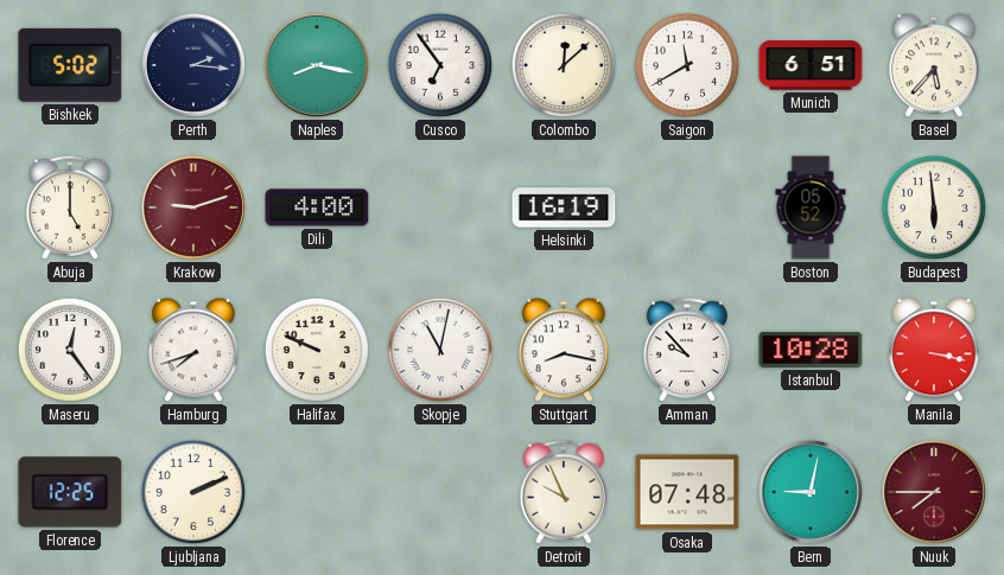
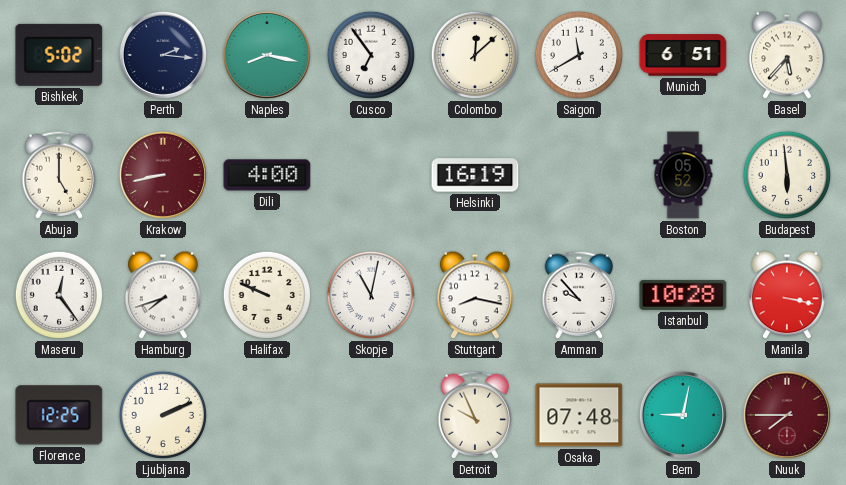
Krakow: 9:12 -> 8:43 (163, 175)
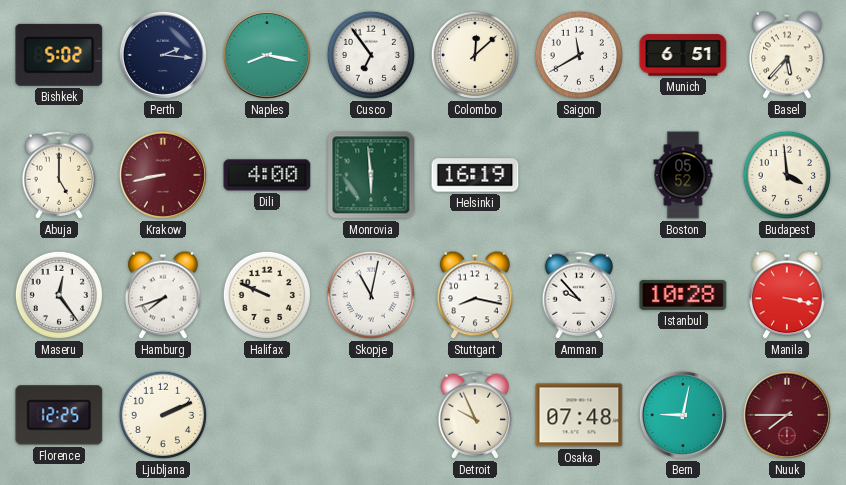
Monrovia: none -> 5:59 (371, 175)
Budapest: 5:59 -> 3:59 (787, 175)
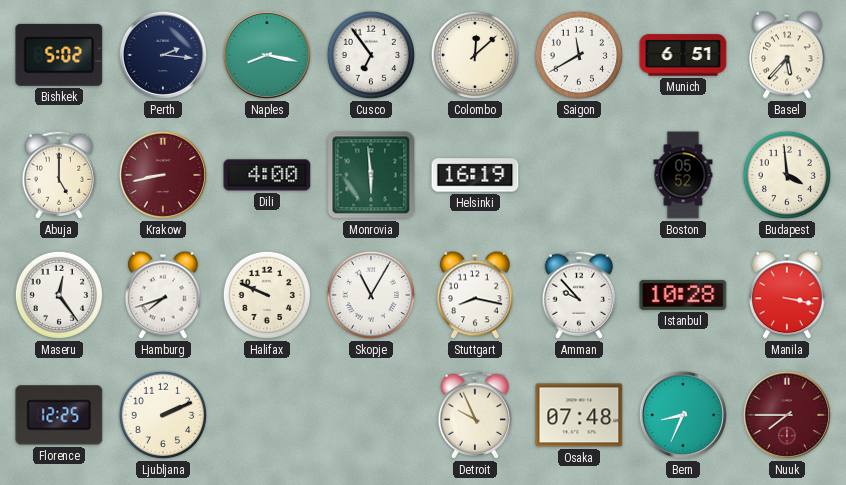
Skopje: 11:02 -> 11:05 (371, 295)
Bern: 9:02 -> 8:34 (683, 415)
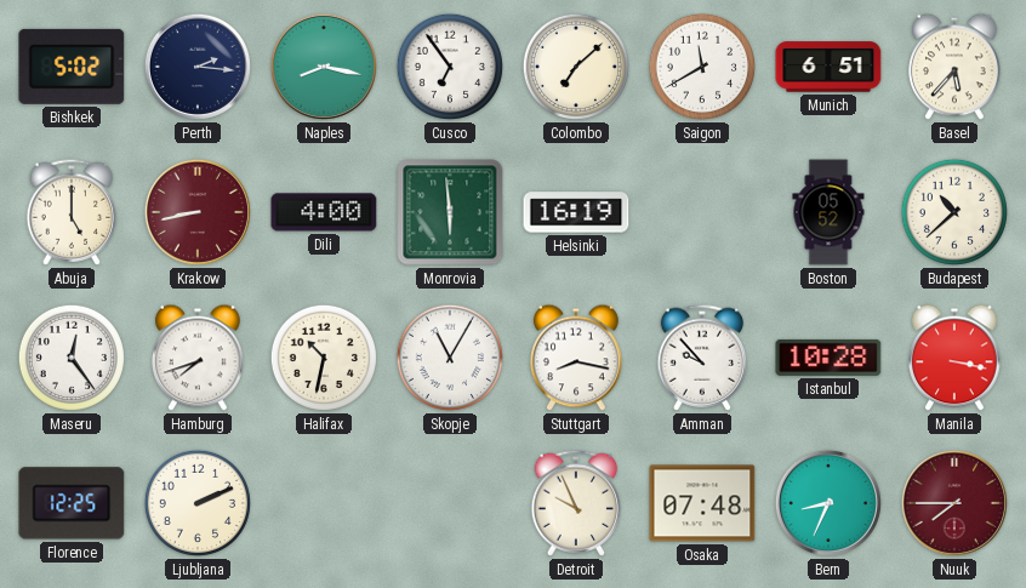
Colombo: 12:08 -> 7:08 (576, 67)
Budapest: 3:59 -> 10:38 (954, 212)
Halifax: 9:49 -> 10:32 (324, 358)
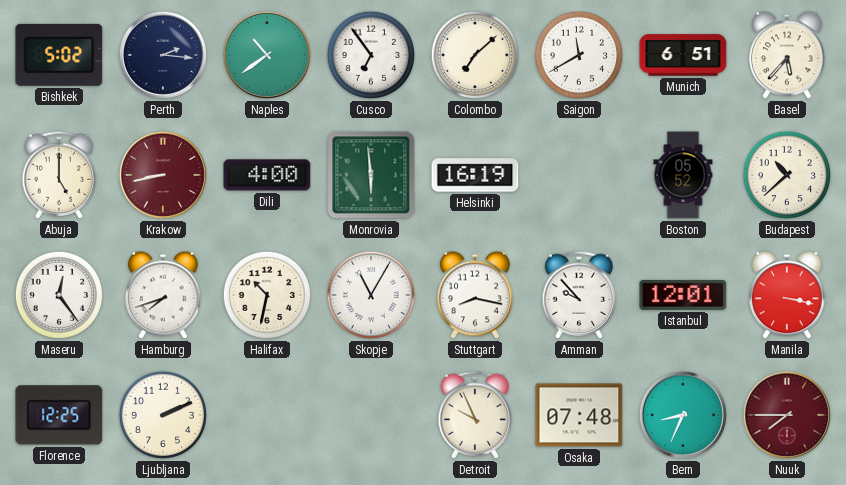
Naples: 8:17 -> 10:39 (267, 55)
Istanbul: 10:28 -> 12:01 (683, 295)
